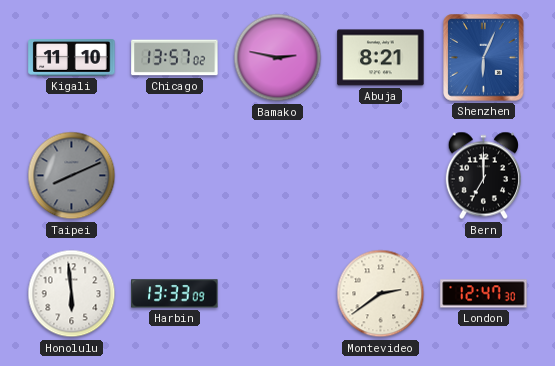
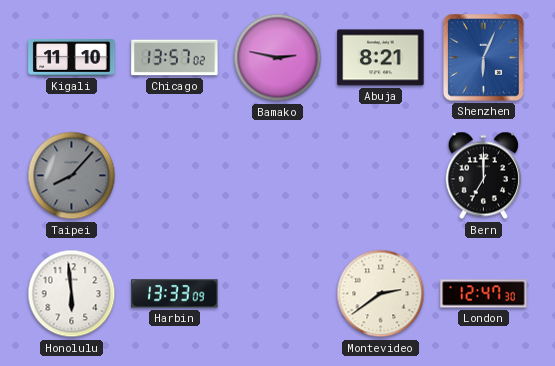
Taipei: 8:11 -> 8:07 (72, 176)
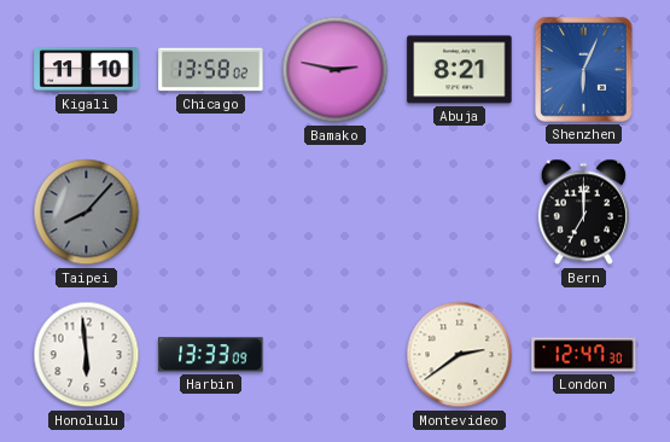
Chicago: 13:57 -> 13:58 (211, 70)
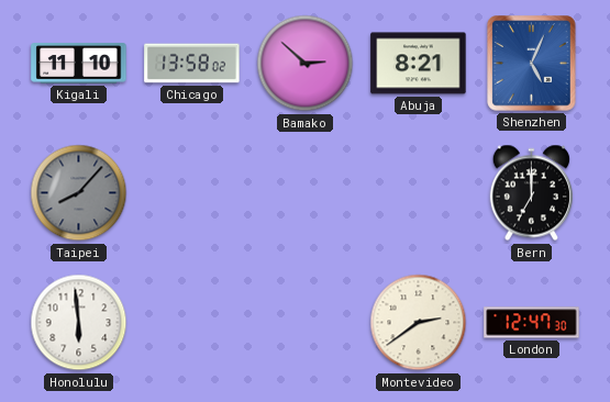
Bamako: 2:47 -> 2:52 (306, 64)
Shenzhen: 6:04 -> 5:04 (532, 64)
Harbin: 13:33 -> none (211, 355)
